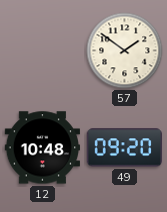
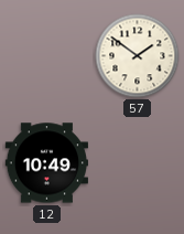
12: 10:48 -> 10:49 (47, 163)
49: 09:20 -> none (124, 148)
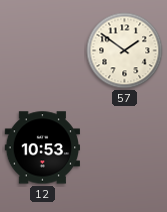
12: 10:49 -> 10:53 (43, 148)
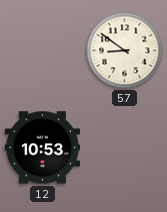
57: 1:51 -> 8:51 (125, 51)
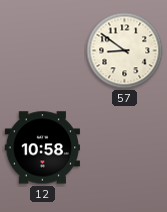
12: 10:53 -> 10:58 (43, 148)
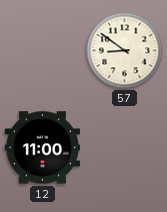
12: 10:58 -> 11:00 (43, 148)
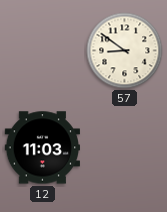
12: 11:00 -> 11:03 (43, 148)
